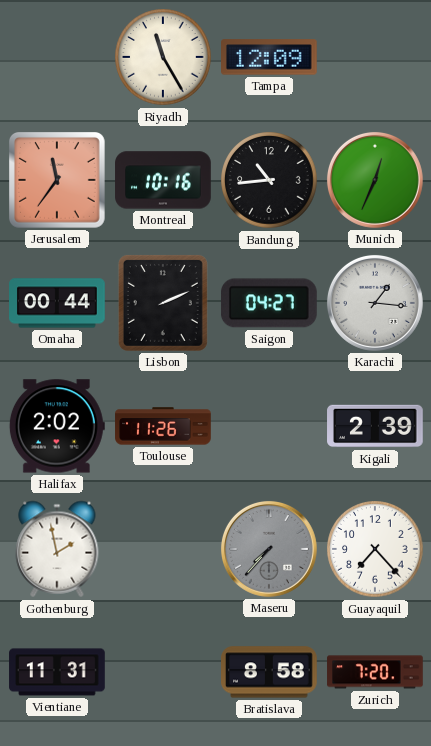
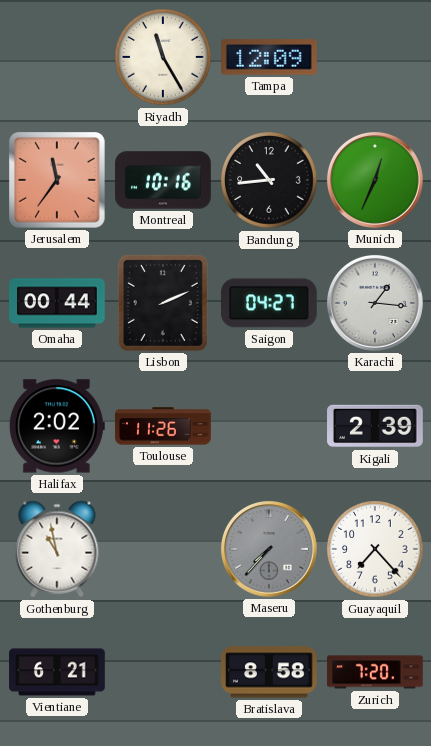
Gothenburg: 1:58 -> 10:58 (57, 549)
Vientiane: 11:31 -> 6:21 (57, 672)
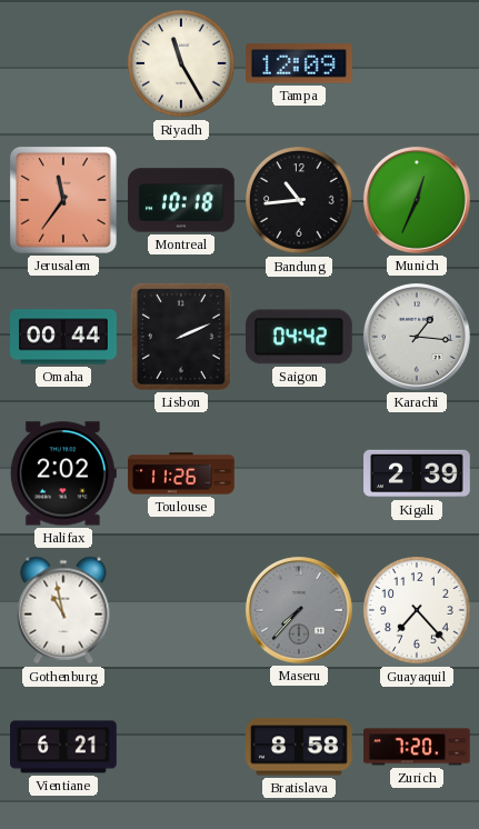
Montreal: 10:16 -> 10:18 (181, 200)
Saigon: 04:27 -> 04:42 (299, 337)
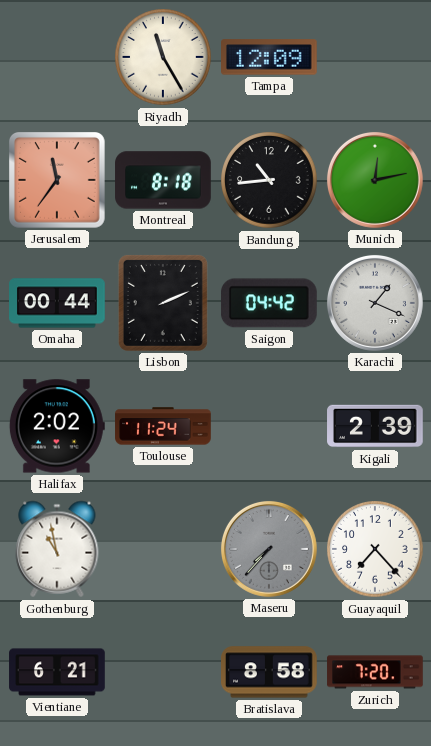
Montreal: 10:18 -> 8:18 (163, 180)
Munich: 12:34 -> 12:13 (375, 180)
Karachi: 1:16 -> 1:19 (375, 303)
Toulouse: 11:26 -> 11:24 (163, 426)
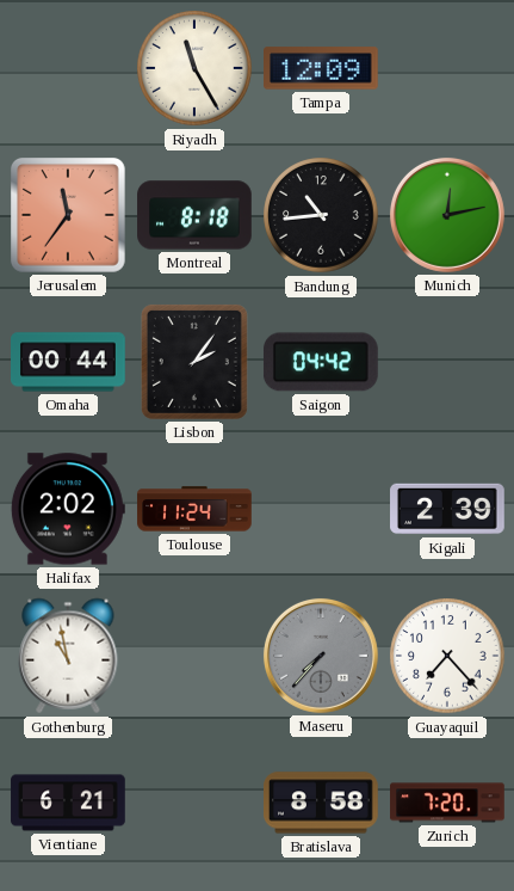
Lisbon: 2:11 -> 2:06 (194, 362)
Karachi: 1:19 -> none (375, 303)
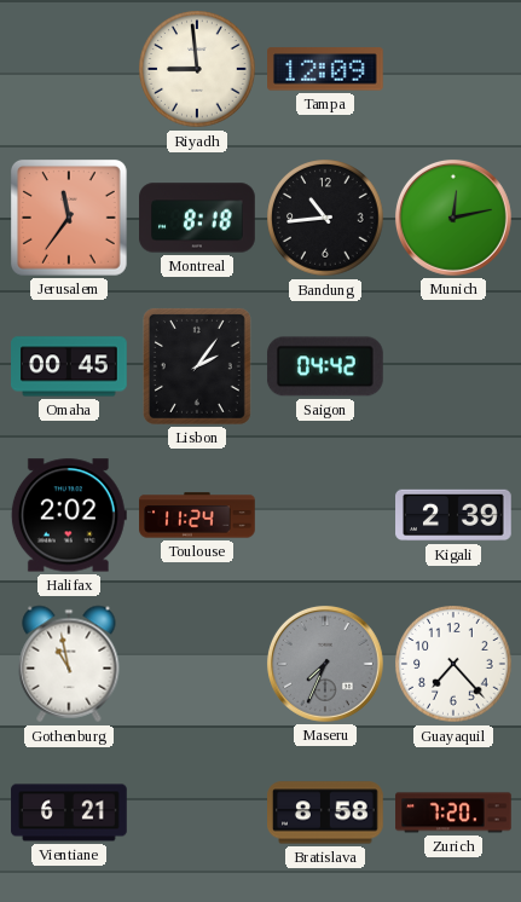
Riyadh: 11:25 -> 8:59 (197, 69)
Omaha: 00:44 -> 00:45 (69, 366)
Maseru: 7:37 -> 7:34 (325, 664)
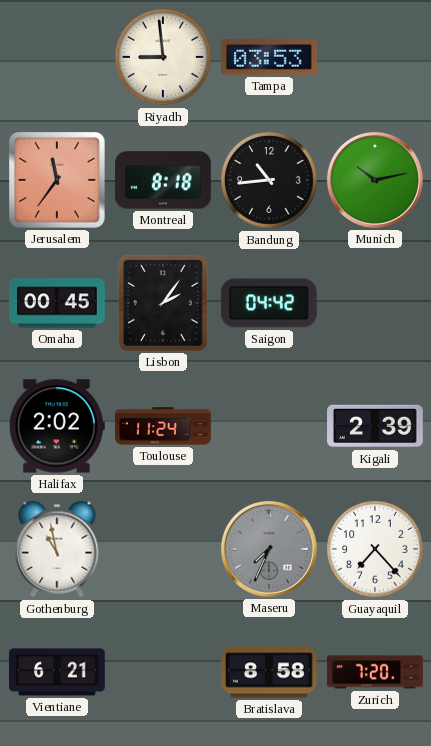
Tampa: 12:09 -> 03:53 (270, 57)
Munich: 12:13 -> 10:13 (375, 180)
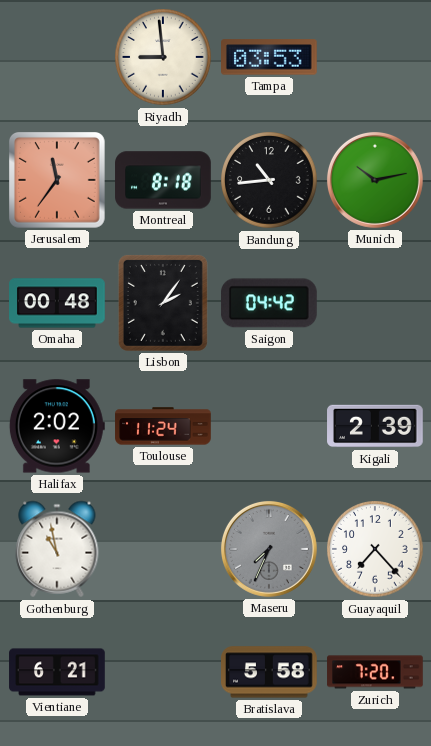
Omaha: 00:45 -> 00:48 (57, 303)
Bratislava: 8:58 -> 5:58 (269, 672)
